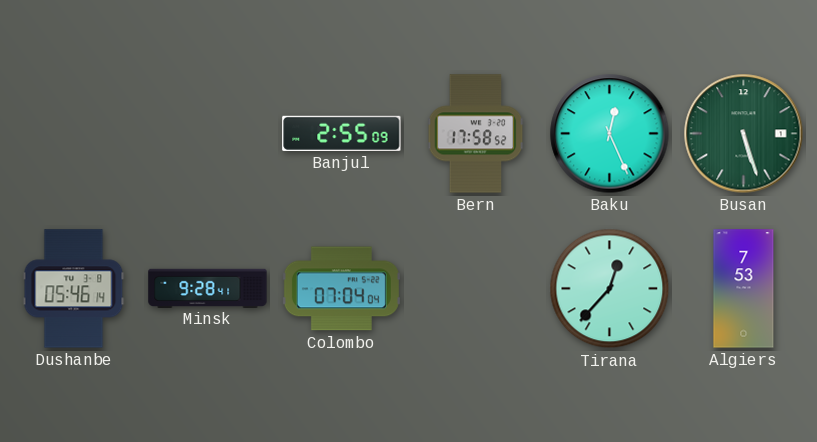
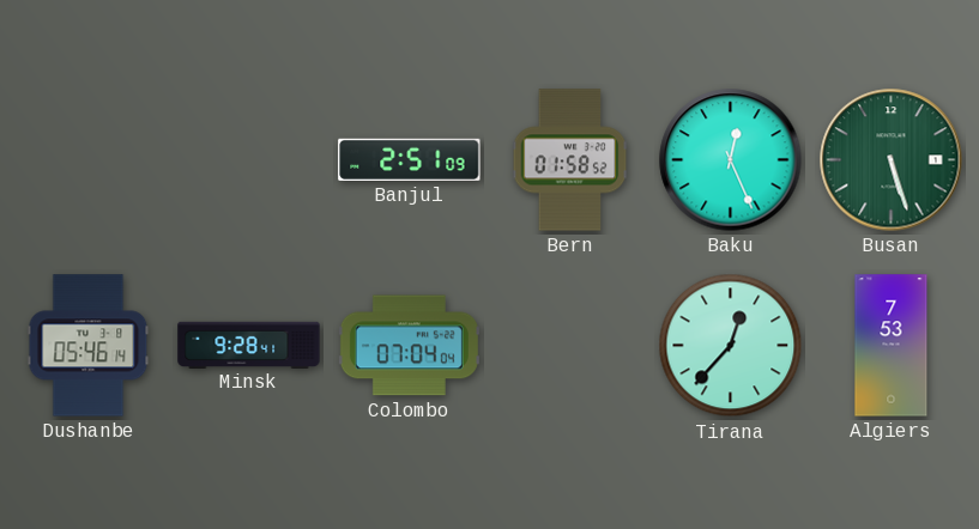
Banjul: 2:55 -> 2:51 (410, 159)
Bern: 17:58 -> 01:58 (570, 160)
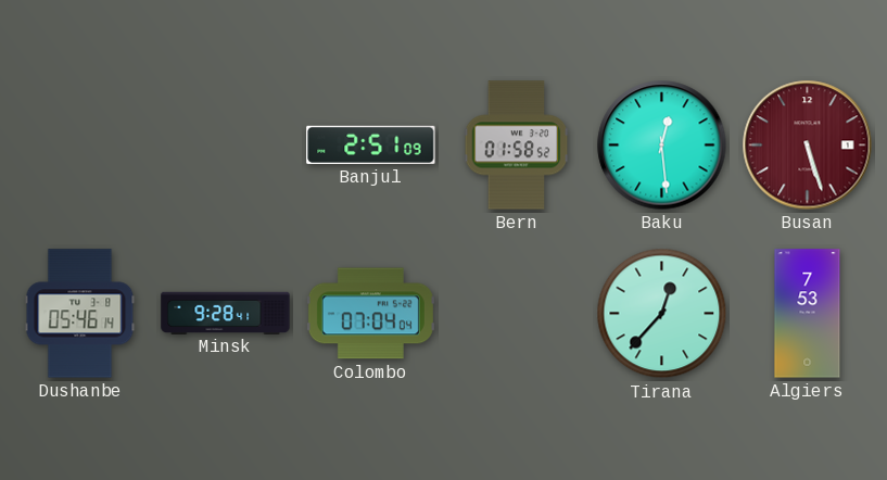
Baku: 12:26 -> 12:29 (662, 146)
Busan dial: green -> burgundy (808, 146)
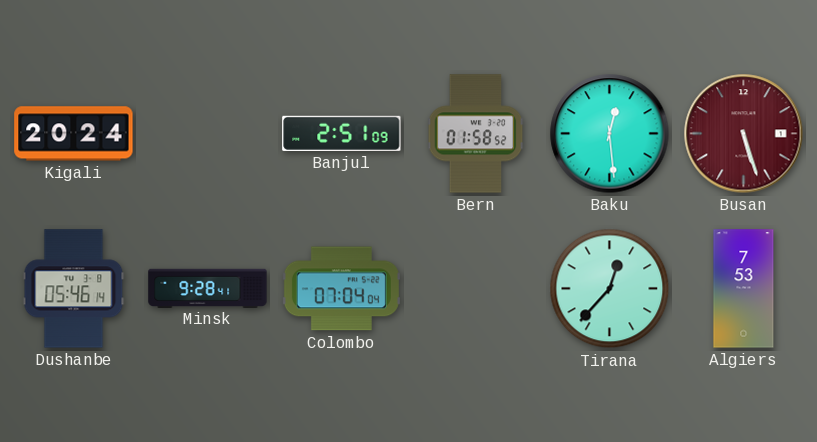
Kigali: none -> 20:24 (74, 134)
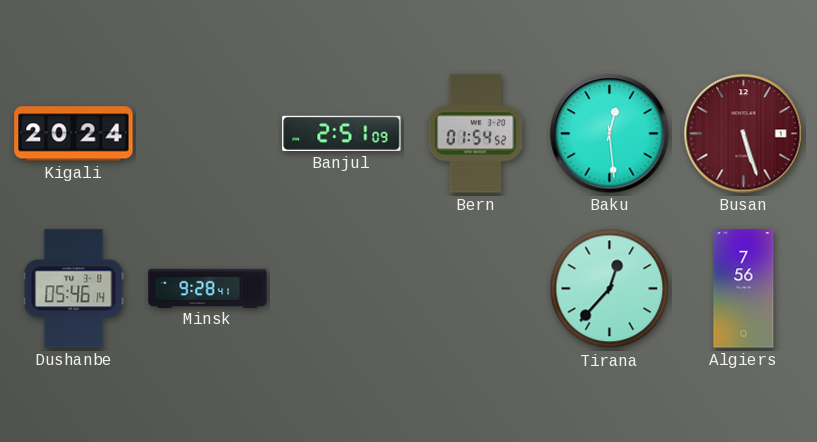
Bern: 01:58 -> 01:54 (476, 134)
Colombo: 07:04 -> none (341, 289)
Algiers: 7:53 -> 7:56 (744, 289)
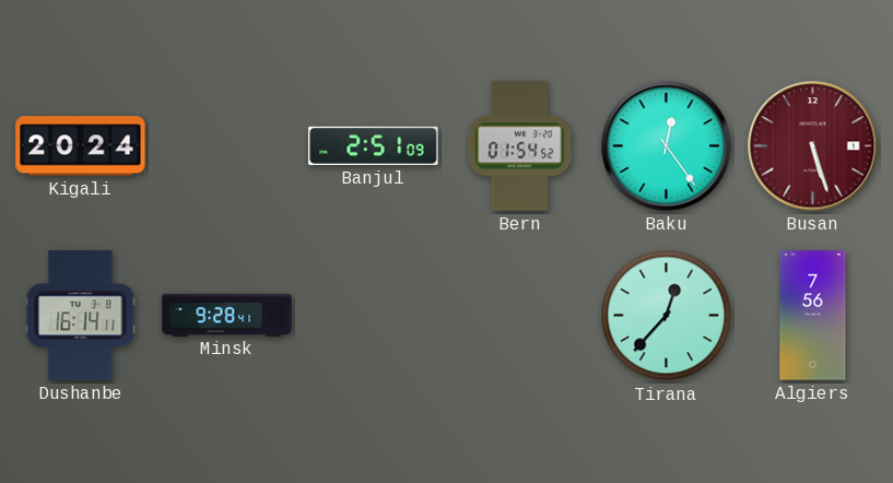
Baku: 12:29 -> 12:24 (667, 146)
Dushanbe: 05:46 -> 16:14 (81, 316)
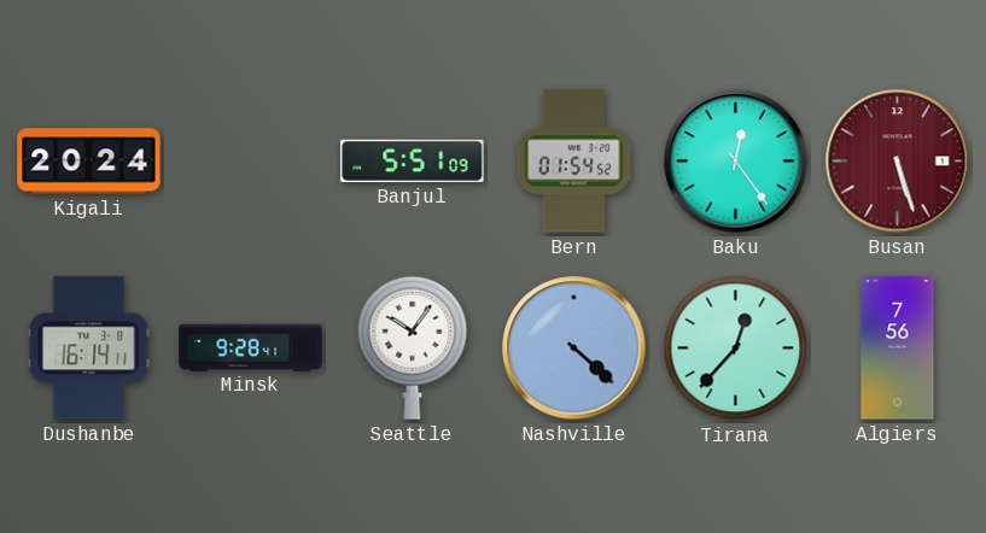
Banjul: 2:51 -> 5:51 (413, 160)
Seattle: none -> 10:06 (413, 347)
Nashville: none -> 4:22 (574, 348)
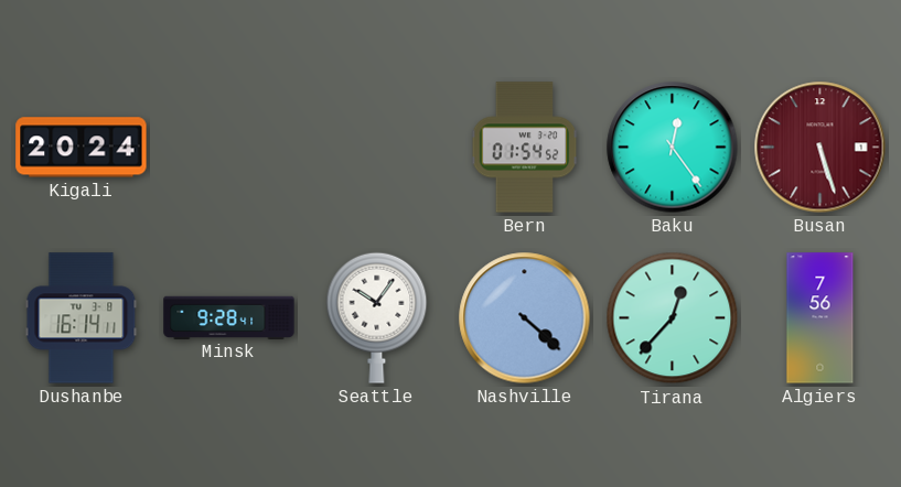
Banjul: 5:51 -> none (413, 160)
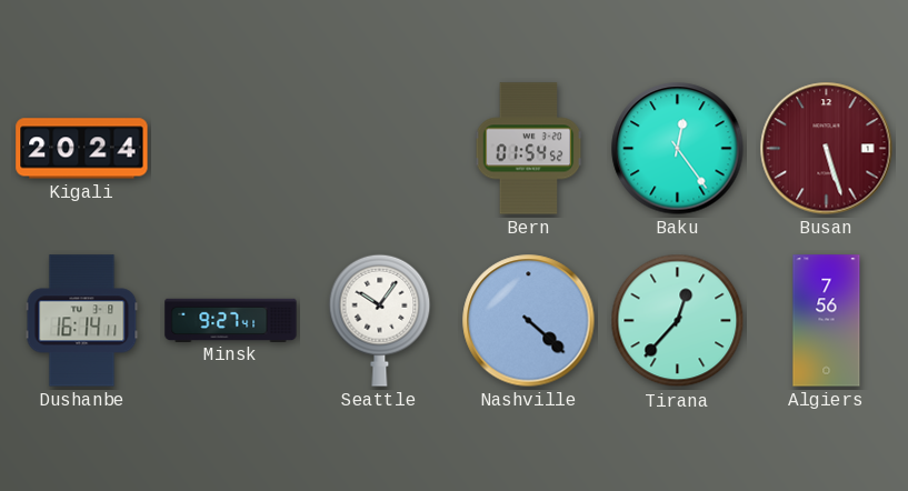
Minsk: 9:28 -> 9:27 (231, 320)
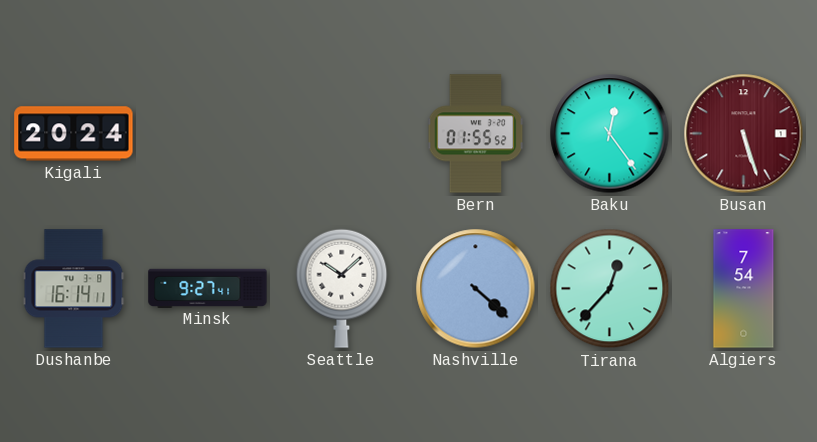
Bern: 01:54 -> 01:55 (476, 134)
Seattle: 10:06 -> 10:08 (342, 288)
Algiers: 7:56 -> 7:54 (744, 289)
